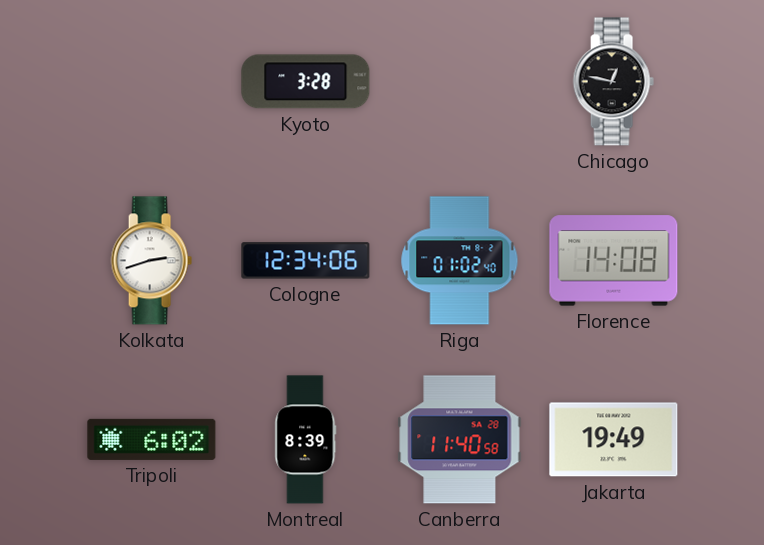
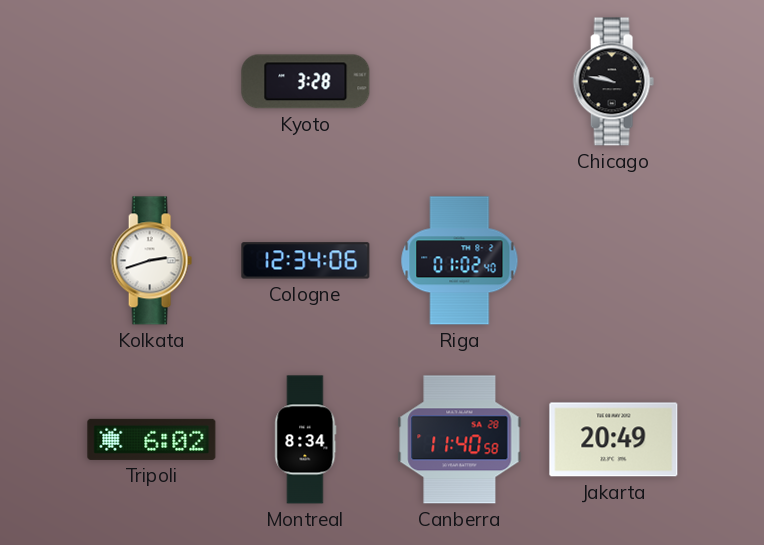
Chicago: 12:47 -> 9:47 (613, 82)
Florence: 14:08 -> none (614, 261)
Montreal: 8:39 -> 8:34 (306, 440)
Jakarta: 19:49 -> 20:49 (614, 440)
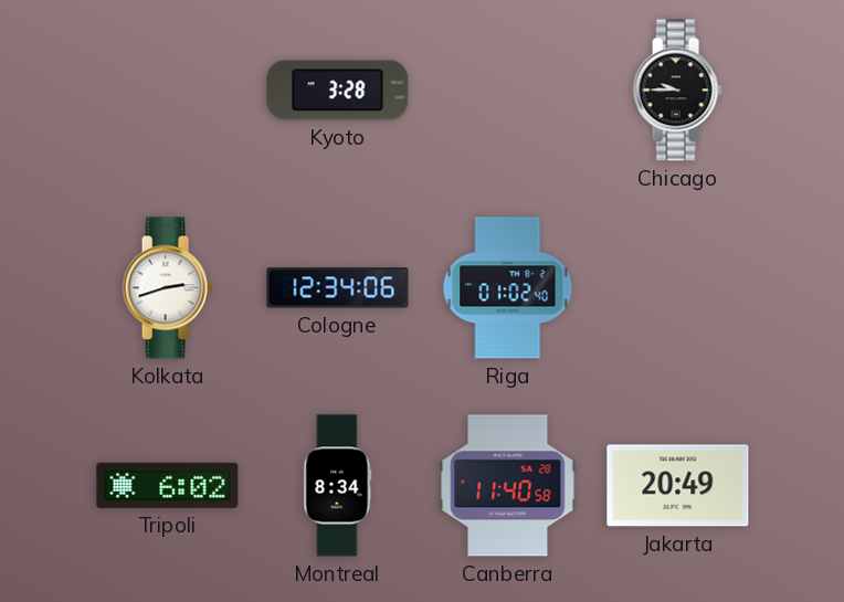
Chicago: 9:47 -> 9:45 (677, 91)
